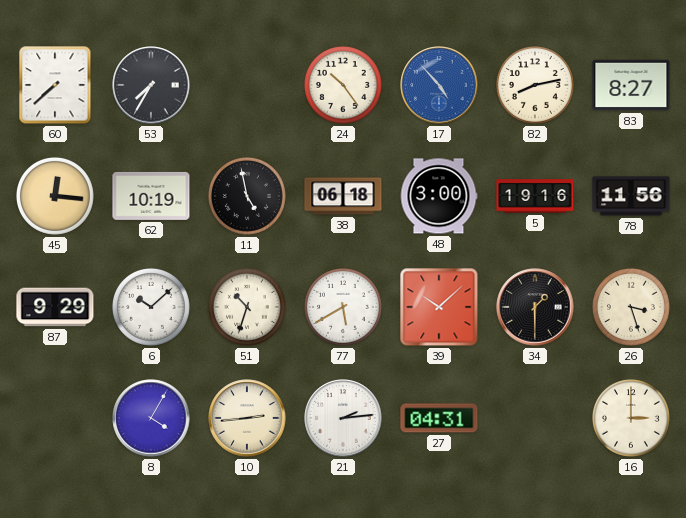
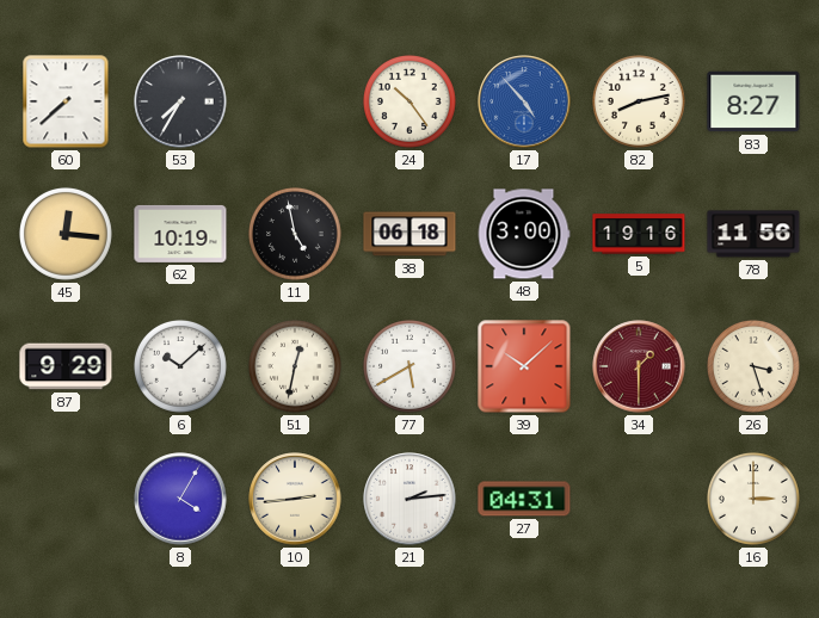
51: 10:33 -> 12:32 (295, 366)
34 dial: black -> burgundy (639, 366)
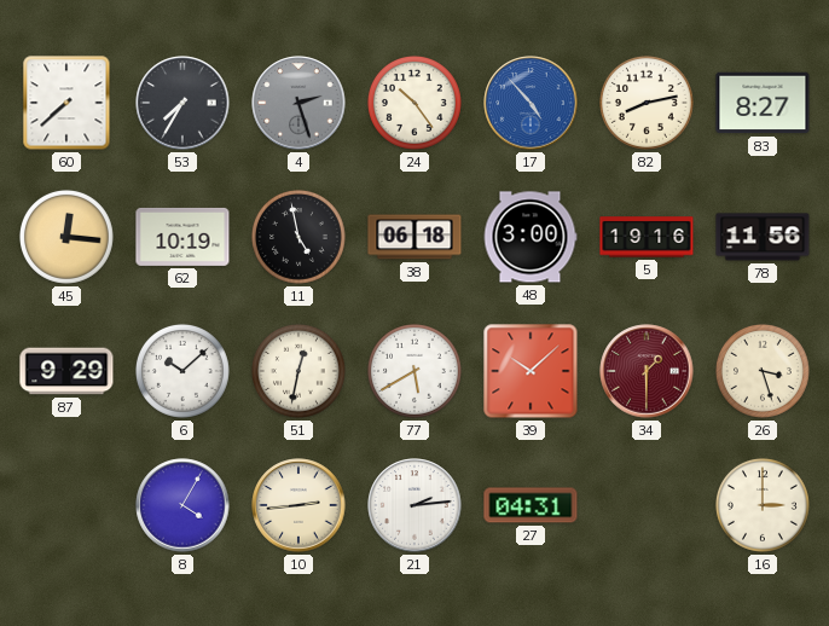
4: none -> 2:27 (298, 103)
